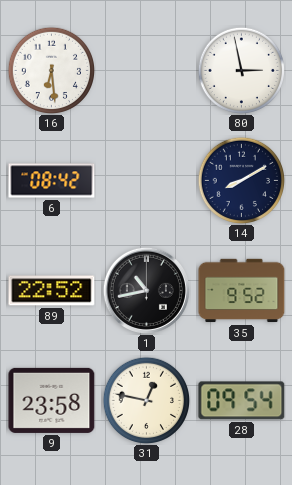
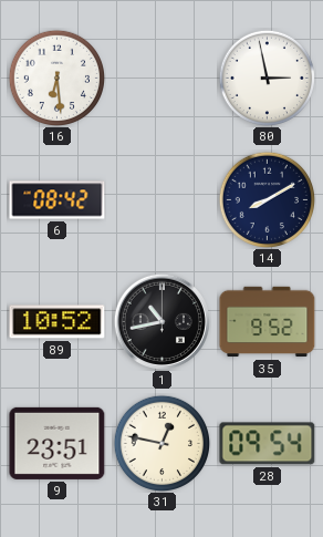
89: 22:52 -> 10:52 (58, 322)
9: 23:58 -> 23:51 (58, 443)
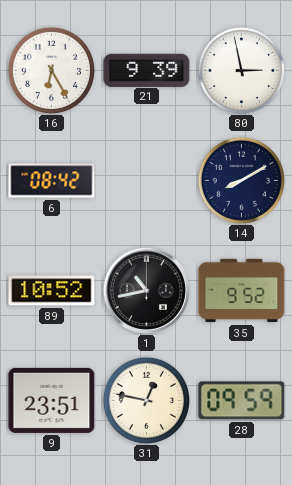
16: 6:29 -> 6:25 (51, 70)
21: none -> 9:39 (147, 70)
28: 09:54 -> 09:59 (242, 401)
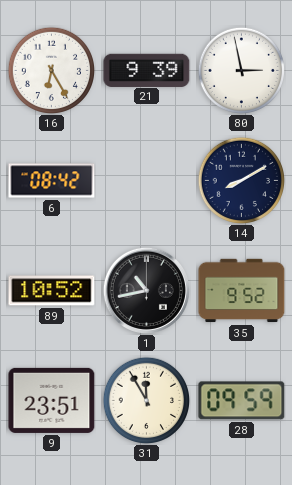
31: 12:47 -> 11:55 (146, 400)
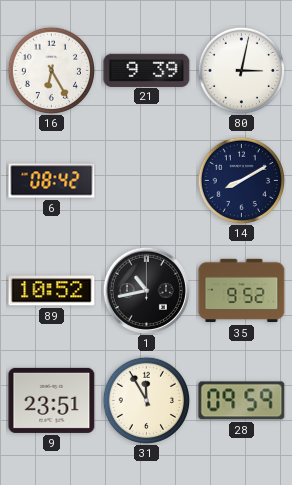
80: 2:58 -> 3:02 (241, 70)
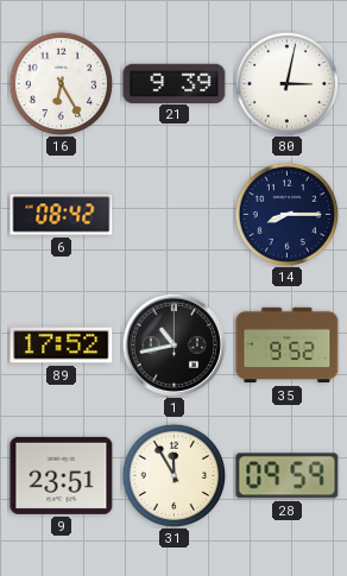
14: 8:10 -> 8:15 (286, 214)
89: 10:52 -> 17:52 (62, 346)
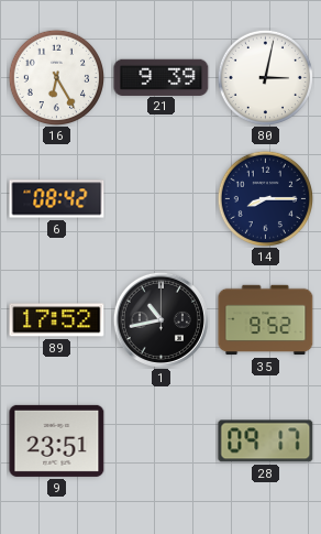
31: 11:55 -> none (173, 475)
28: 09:59 -> 09:17 (266, 442)
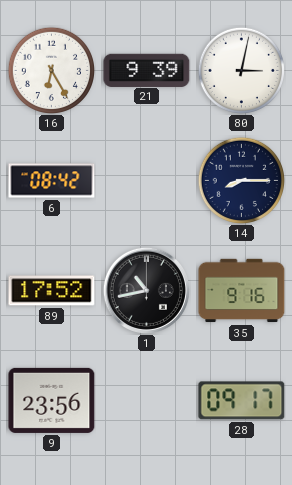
35: 9:52 -> 9:16 (242, 291)
9: 23:51 -> 23:56 (52, 400)
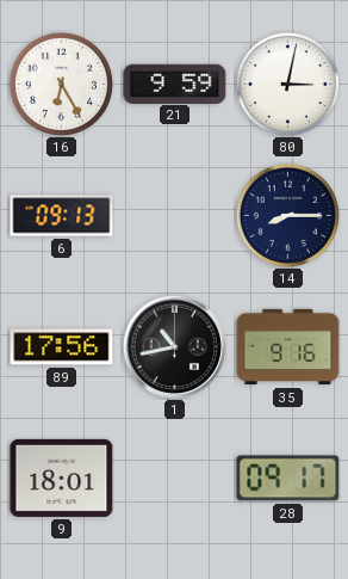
21: 9:39 -> 9:59 (175, 84)
6: 08:42 -> 09:13 (62, 216)
89: 17:52 -> 17:56 (62, 347)
9: 23:56 -> 18:01 (62, 478)
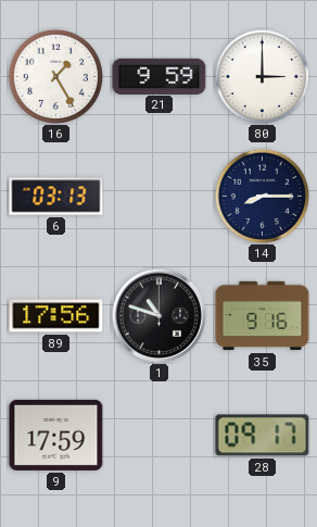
16: 6:25 -> 1:25 (55, 76)
80: 3:02 -> 3:00 (262, 76)
6: 09:13 -> 03:13 (56, 197)
1: 10:43 -> 10:48 (158, 315)
9: 18:01 -> 17:59 (56, 435)
